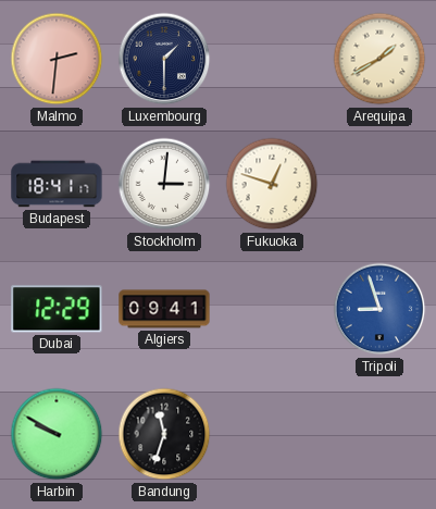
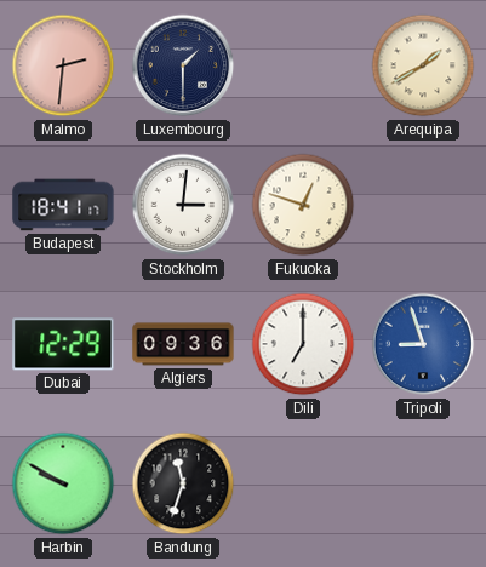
Algiers: 09:41 -> 09:36 (183, 344)
Dili: none -> 7:00 (303, 344)
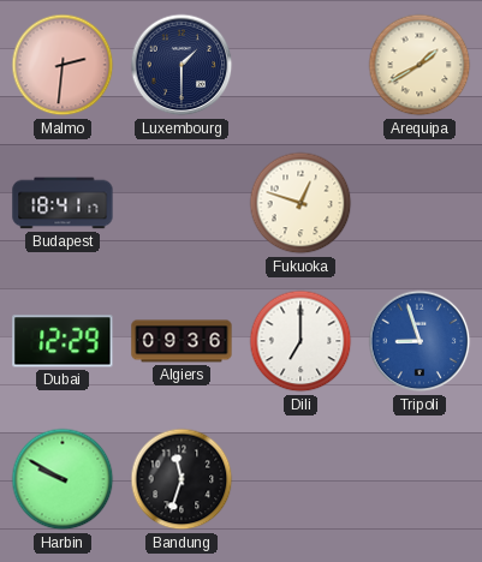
Stockholm: 3:01 -> none (183, 205)
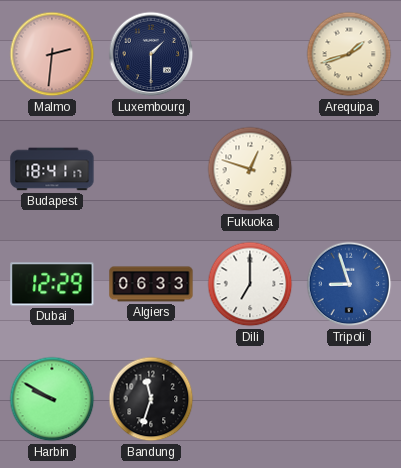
Arequipa: 1:40 -> 1:42 (349, 54)
Algiers: 09:36 -> 06:33 (151, 284)
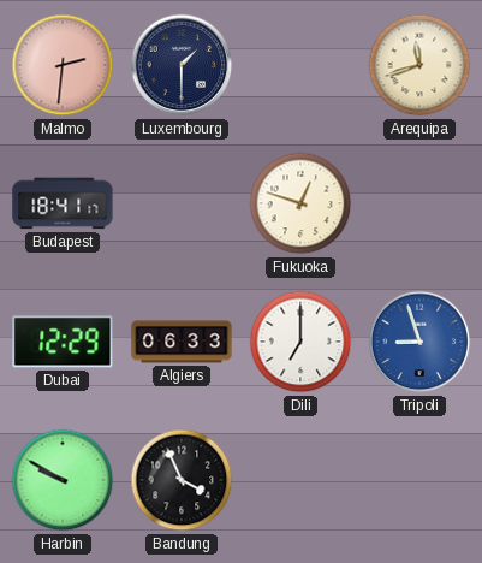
Arequipa: 1:42 -> 11:42 (419, 65)
Bandung: 11:33 -> 3:56 (182, 480)
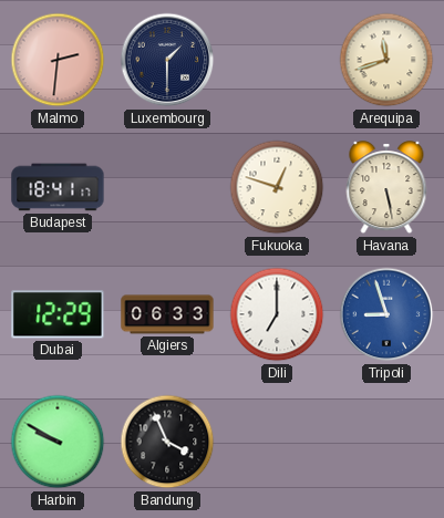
Havana: none -> 5:28 (386, 188)
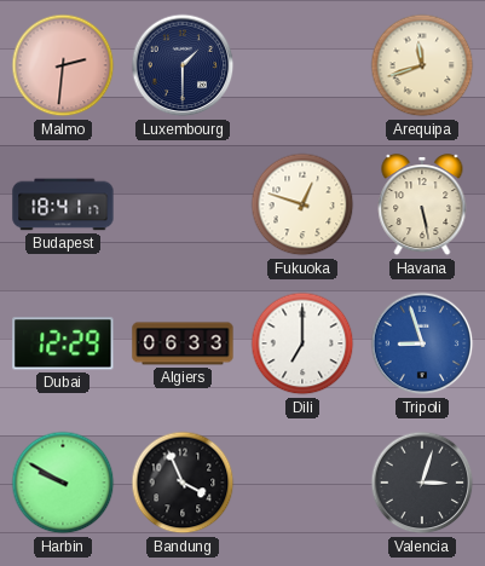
Valencia: none -> 3:03 (422, 483)
